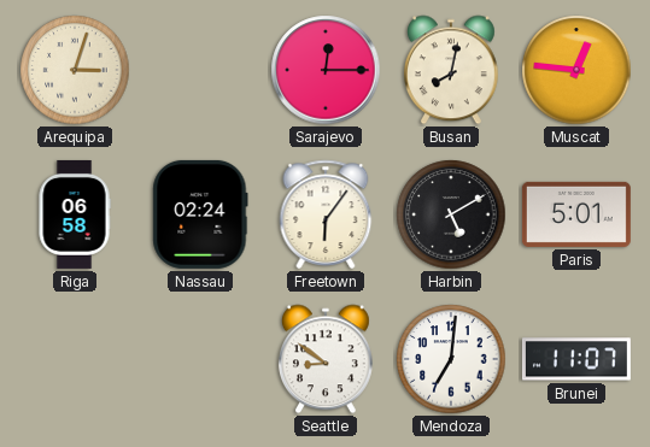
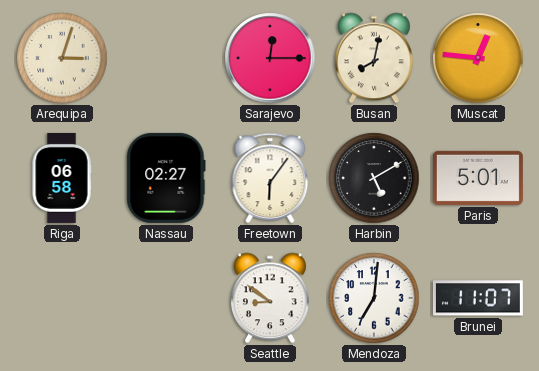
Nassau: 02:24 -> 02:27 (166, 178)
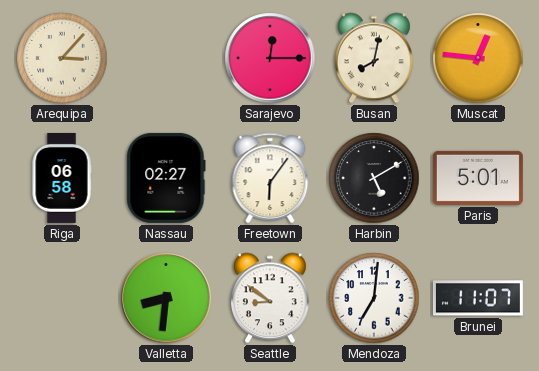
Arequipa: 3:03 -> 3:07 (62, 58)
Valletta: none -> 8:31 (166, 298)
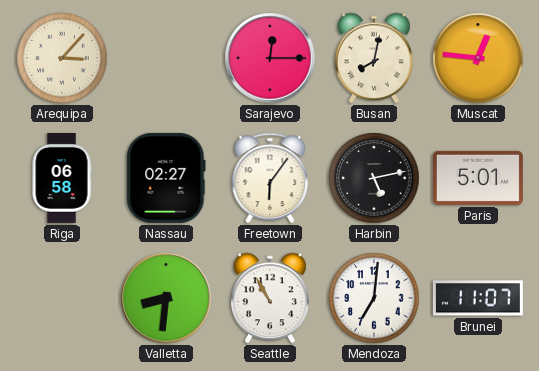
Harbin: 5:10 -> 5:13 (374, 178)
Seattle: 8:51 -> 10:55 (270, 298)
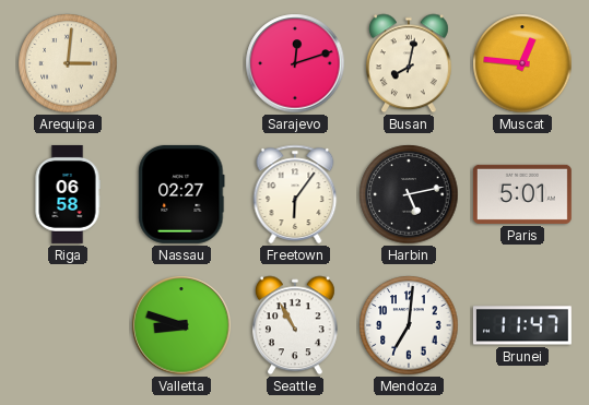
Arequipa: 3:07 -> 3:01 (68, 63)
Sarajevo: 12:15 -> 12:12 (295, 63)
Valletta: 8:31 -> 8:48 (181, 325)
Brunei: 11:07 -> 11:47 (522, 325)
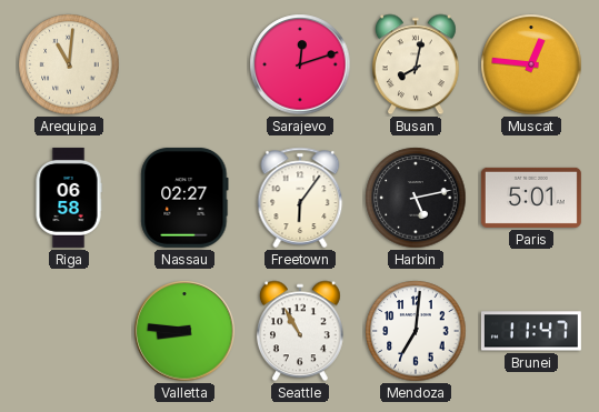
Arequipa: 3:01 -> 11:01 (69, 64)
Valletta: 8:48 -> 8:46 (184, 331)
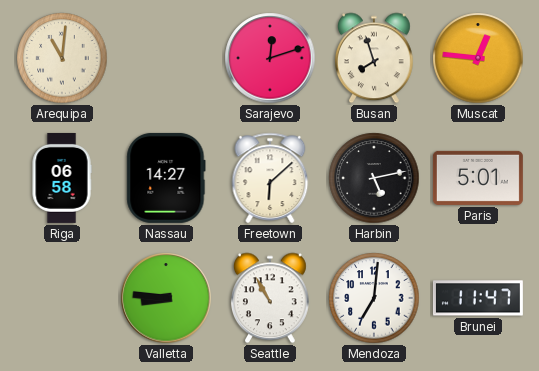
Busan: 8:02 -> 7:57 (374, 58)
Nassau: 02:27 -> 14:27 (166, 178)
Freetown: 6:06 -> 6:08 (270, 178)
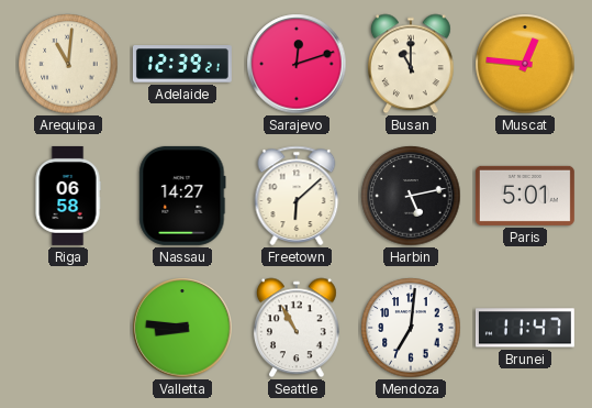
Adelaide: none -> 12:39 (182, 64)
Busan: 7:57 -> 11:00 (411, 64)
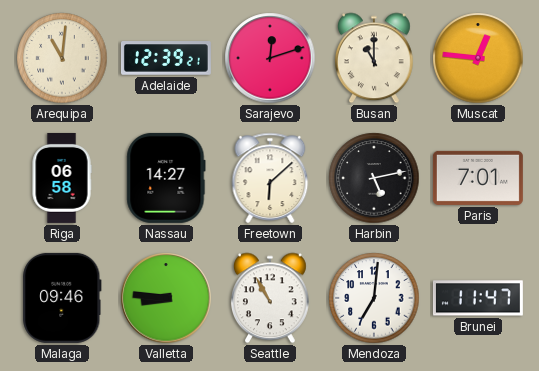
Paris: 5:01 -> 7:01 (478, 178)
Malaga: none -> 09:46 (62, 298)
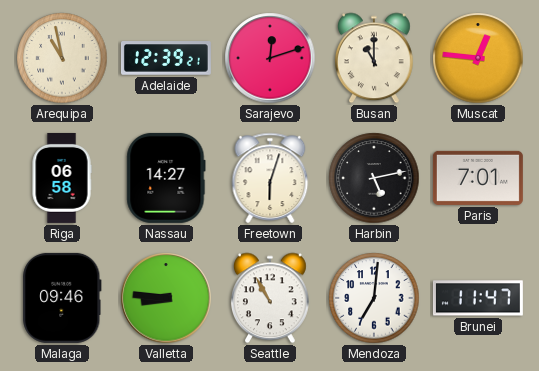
Arequipa: 11:01 -> 10:58 (62, 58)
Freetown: 6:08 -> 6:03 (270, 178)
